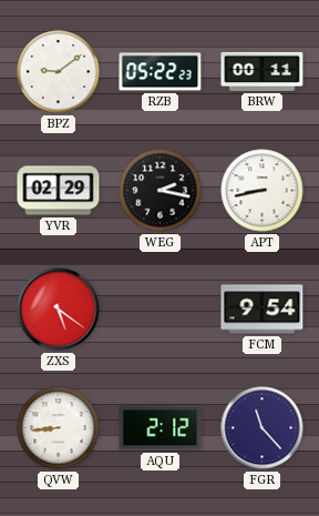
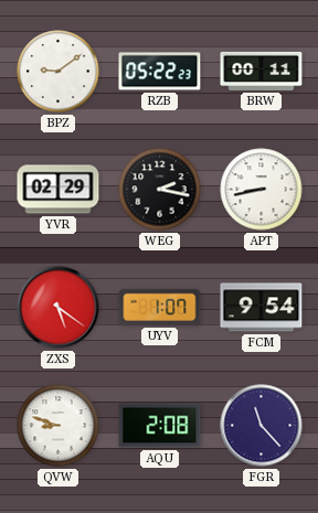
UYV: none -> 1:07 (160, 307)
QVW: 8:44 -> 8:48 (59, 426)
AQU: 2:12 -> 2:08 (160, 426)
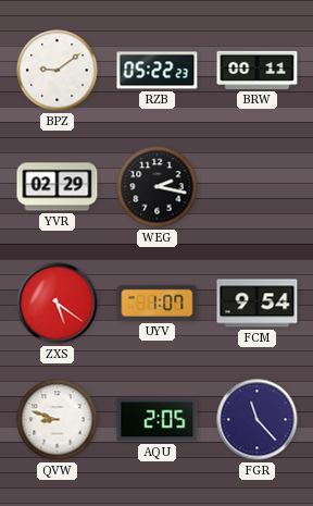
APT: 8:43 -> none (262, 190)
AQU: 2:08 -> 2:05 (158, 420)
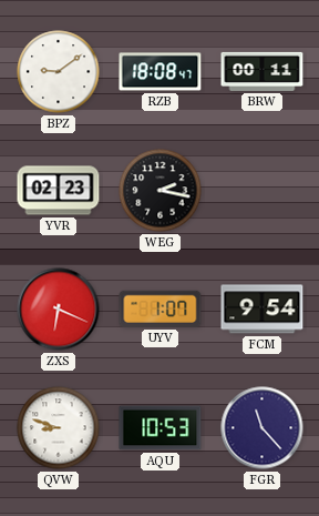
RZB: 05:22 -> 18:08 (161, 72)
YVR: 02:29 -> 02:23 (59, 191)
ZXS: 5:21 -> 6:19 (59, 310)
AQU: 2:05 -> 10:53 (161, 428)
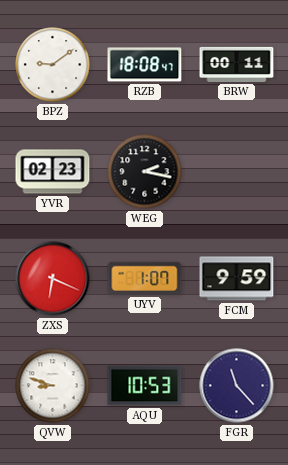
FCM: 9:54 -> 9:59 (237, 279)
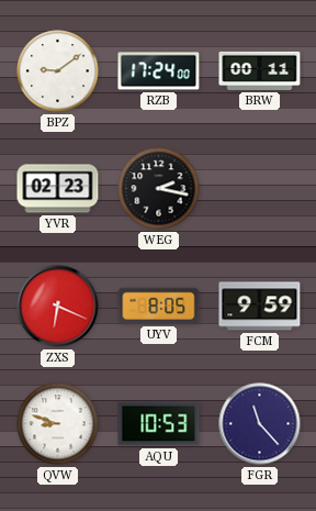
RZB: 18:08 -> 17:24 (159, 71)
UYV: 1:07 -> 8:05 (159, 306)
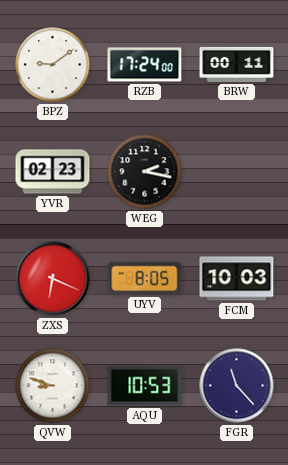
FCM: 9:59 -> 10:03 (237, 279)
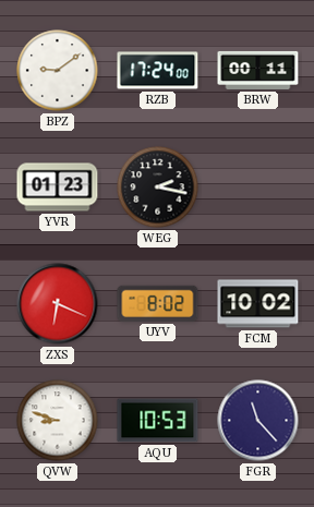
YVR: 02:23 -> 01:23 (58, 188)
UYV: 8:05 -> 8:02 (158, 303)
FCM: 10:03 -> 10:02 (258, 304)
